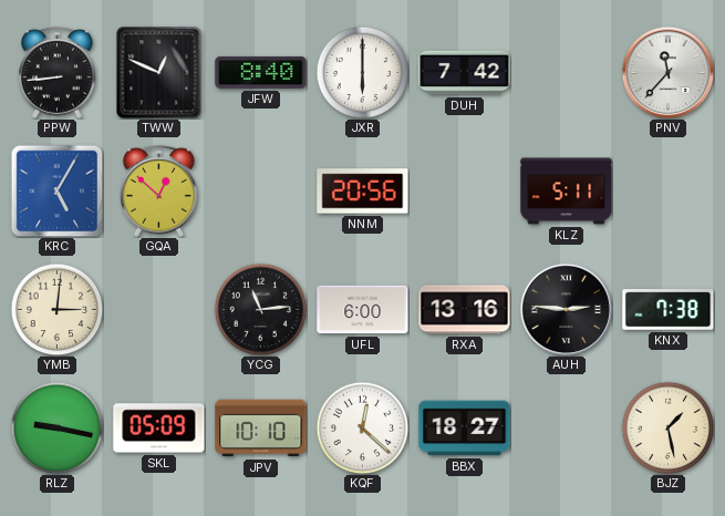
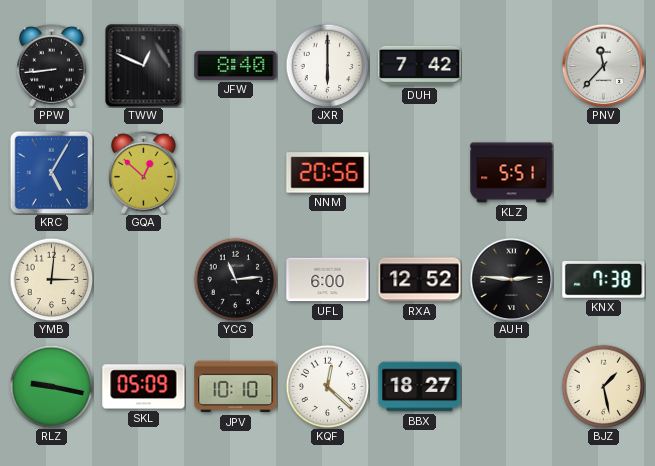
KLZ: 5:11 -> 5:51 (512, 173)
RXA: 13:16 -> 12:52 (420, 280)
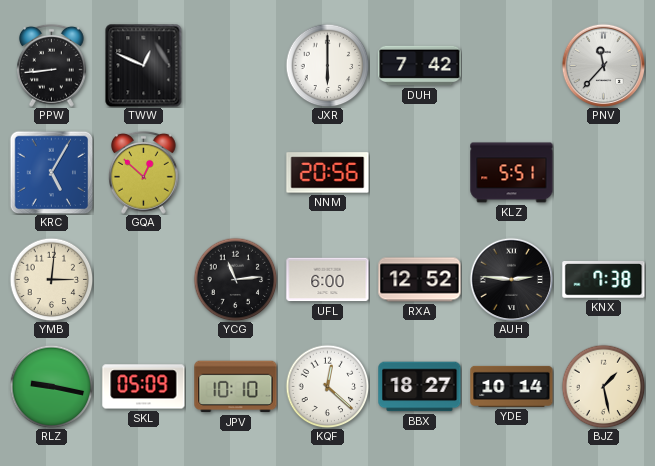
JFW: 8:40 -> none (236, 65)
YDE: none -> 10:14 (512, 386)
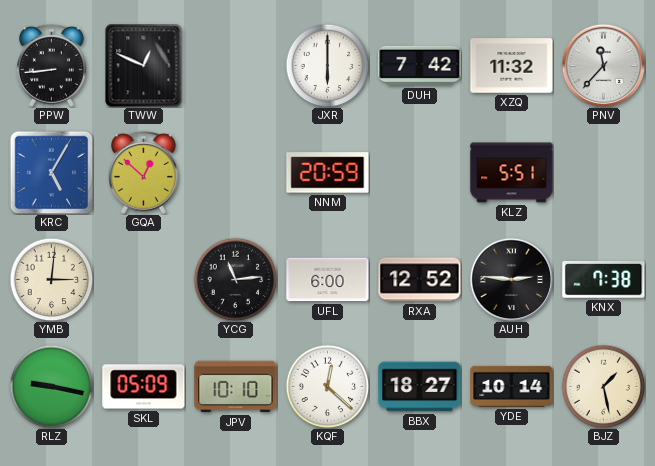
XZQ: none -> 11:32 (512, 66)
NNM: 20:56 -> 20:59 (328, 173)
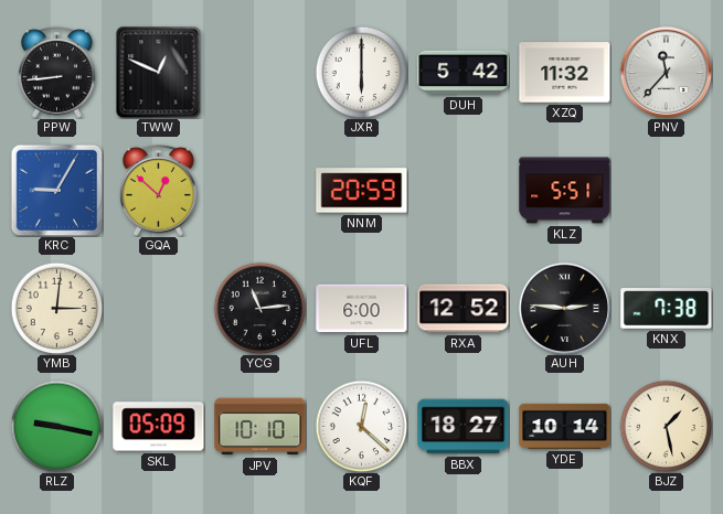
DUH: 7:42 -> 5:42 (464, 73)
KRC: 5:05 -> 9:05 (56, 190)
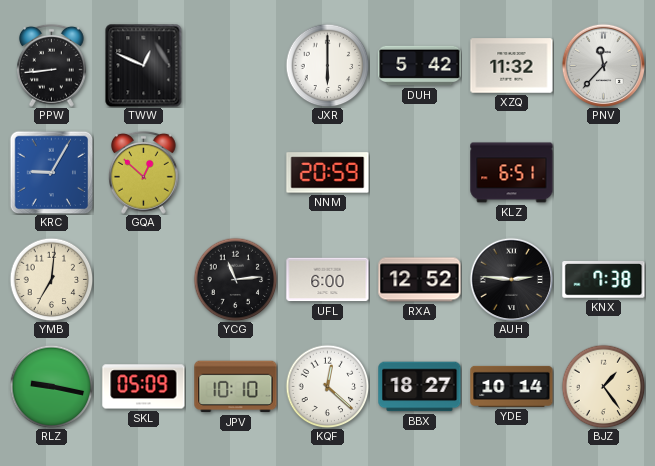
KLZ: 5:51 -> 6:51 (512, 173)
YMB: 3:01 -> 7:01 (51, 279)
BJZ: 1:28 -> 1:24 (603, 386)
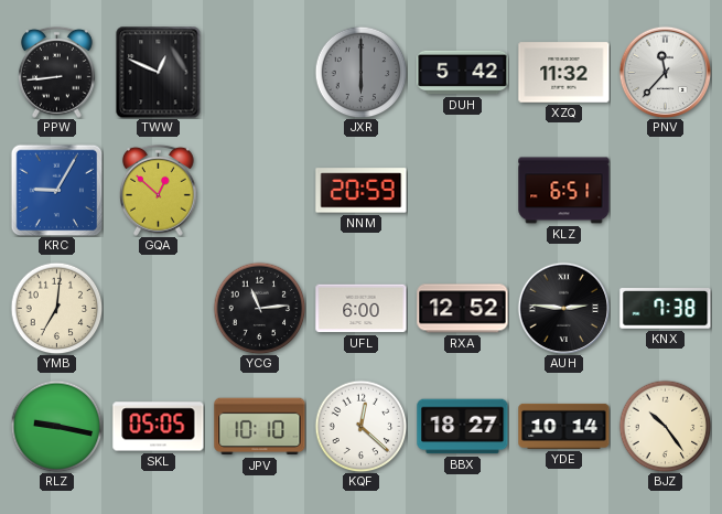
JXR dial: white -> grey (360, 72)
SKL: 05:09 -> 05:05 (159, 427)
BJZ: 1:24 -> 10:24 (665, 426)
